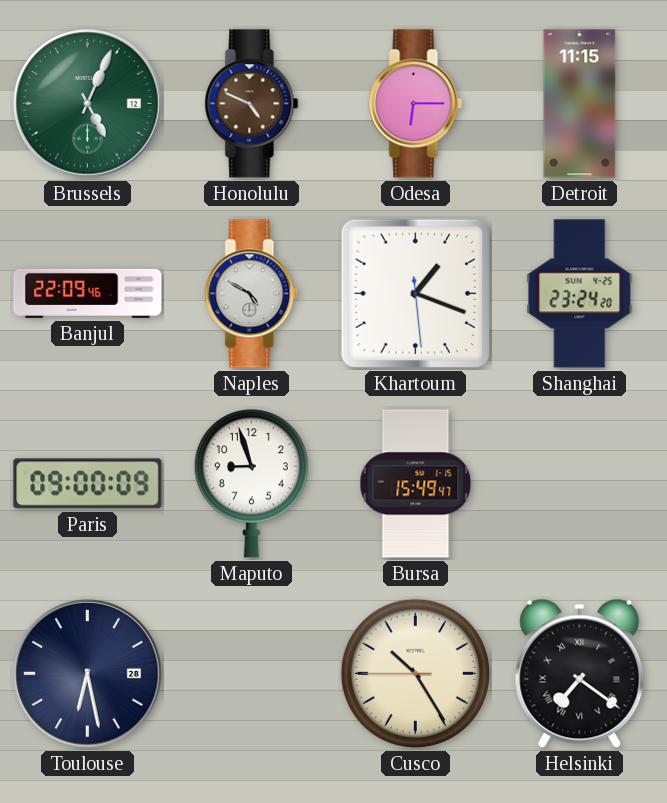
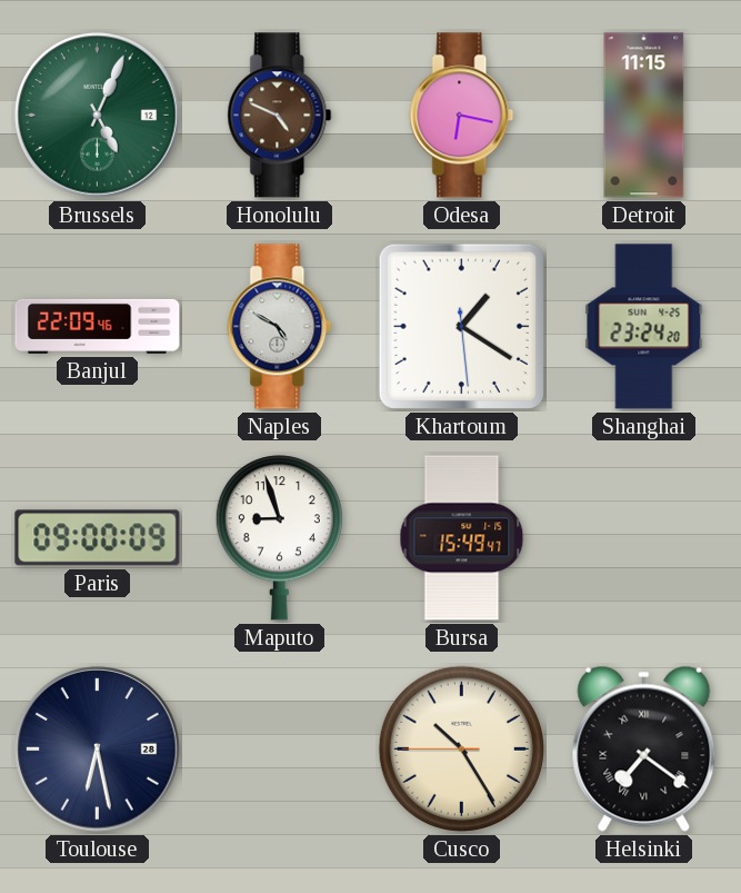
Odesa: 6:15 -> 6:17 (462, 116)
Khartoum: 1:18 -> 1:20 (461, 326)
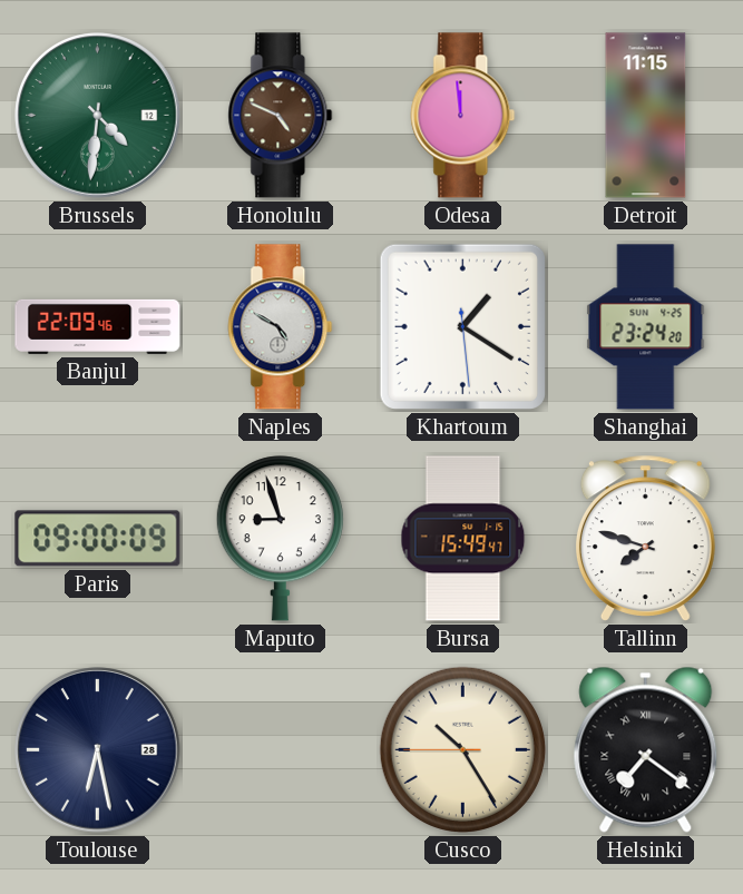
Brussels: 5:04 -> 4:31 (98, 116)
Odesa: 6:17 -> 11:59 (463, 116)
Tallinn: none -> 7:48 (645, 538)
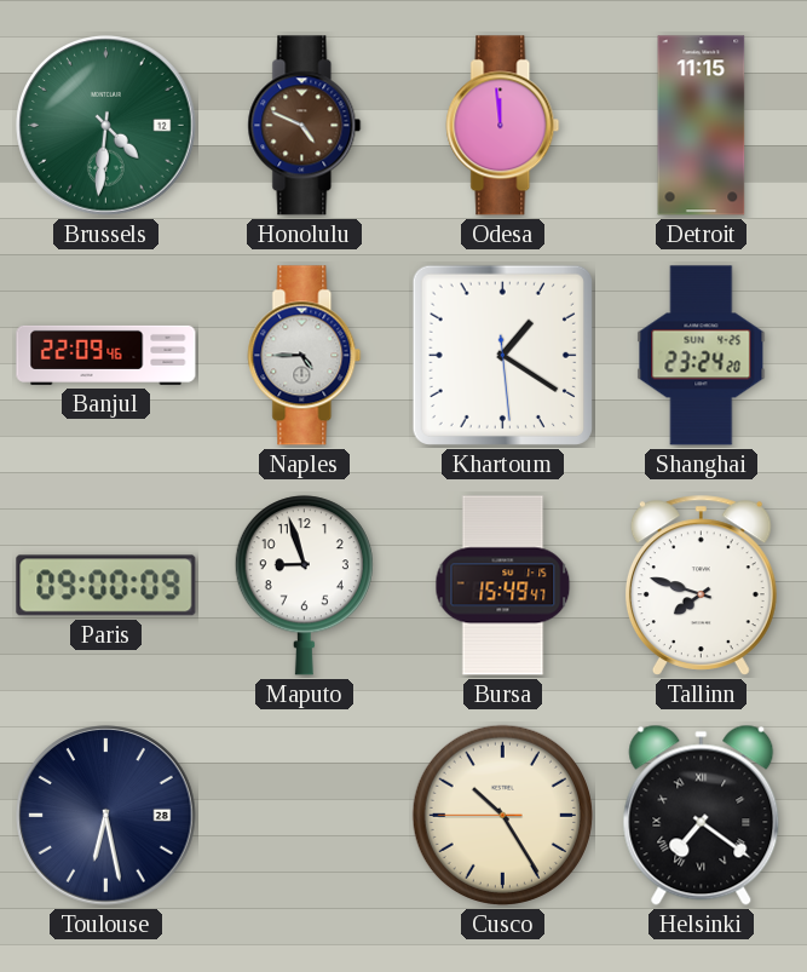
Naples: 4:50 -> 4:45 (305, 356)
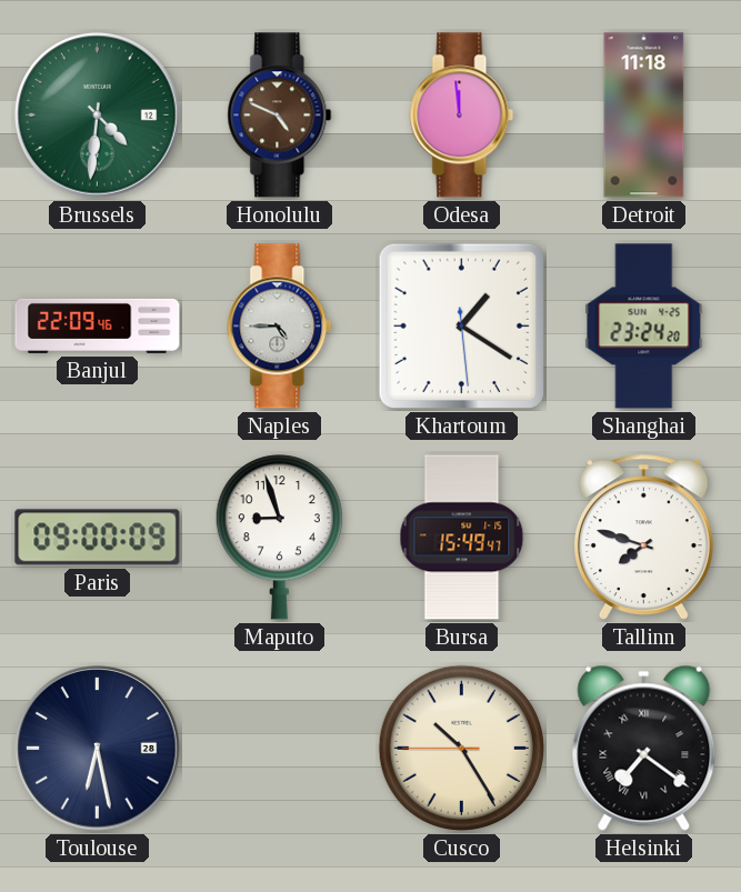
Detroit: 11:15 -> 11:18 (644, 116)
